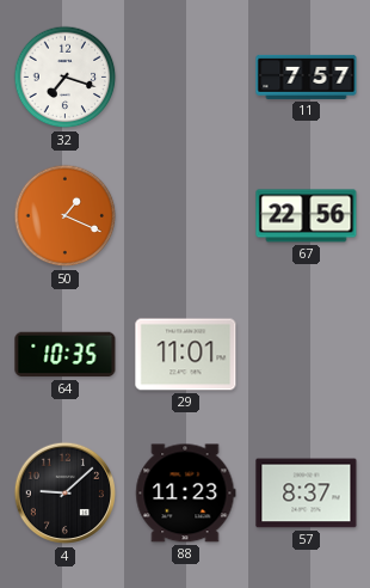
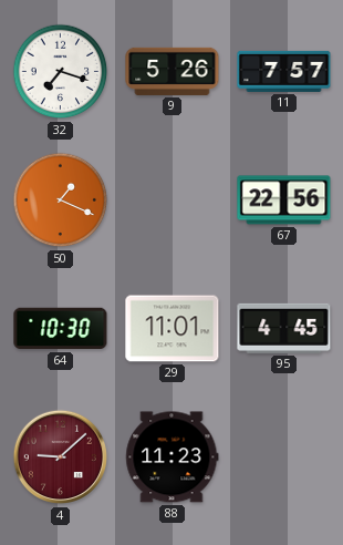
9: none -> 5:26 (173, 71)
64: 10:35 -> 10:30 (61, 329)
95: none -> 4:45 (284, 328)
4 dial: black -> burgundy (61, 457)
57: 8:37 -> none (307, 494)
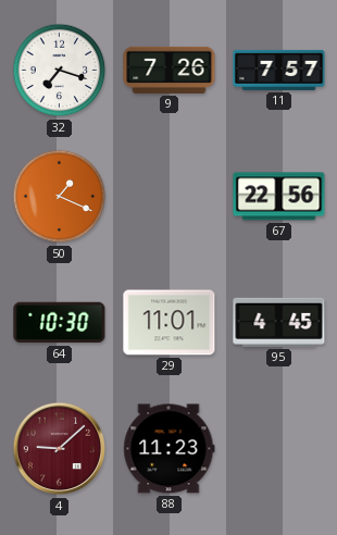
9: 5:26 -> 7:26 (170, 70)
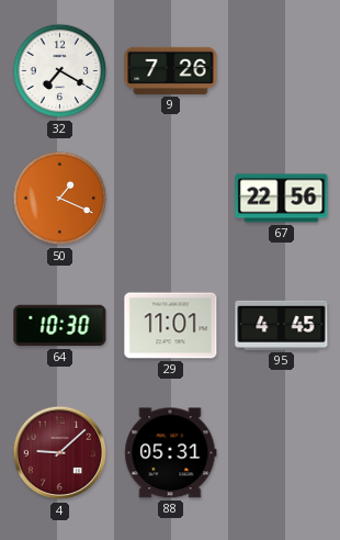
32: 7:18 -> 7:20 (60, 71)
11: 7:57 -> none (279, 70)
88: 11:23 -> 05:31 (171, 453)
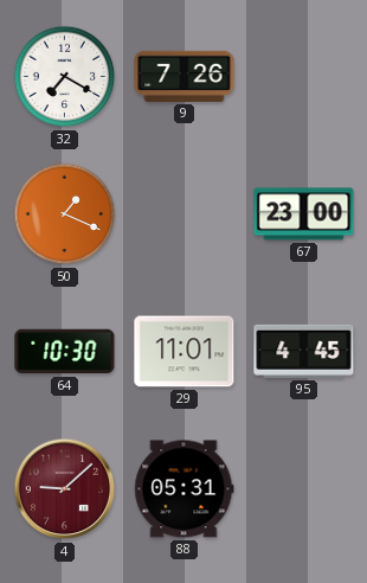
67: 22:56 -> 23:00 (304, 214)
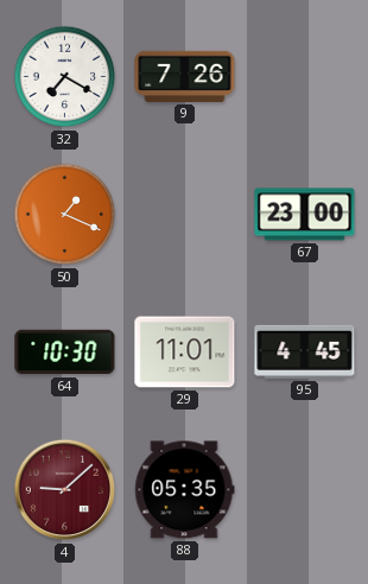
88: 05:31 -> 05:35 (185, 490)
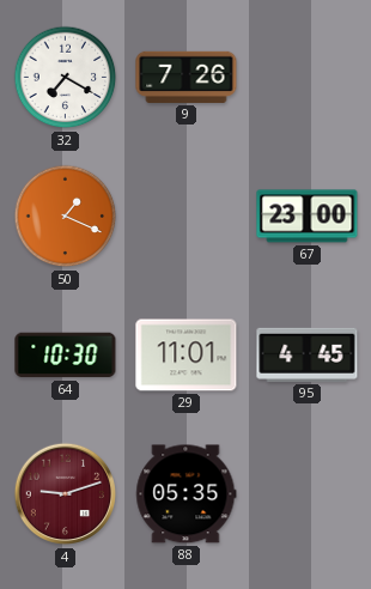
4: 9:08 -> 9:12 (66, 494)
